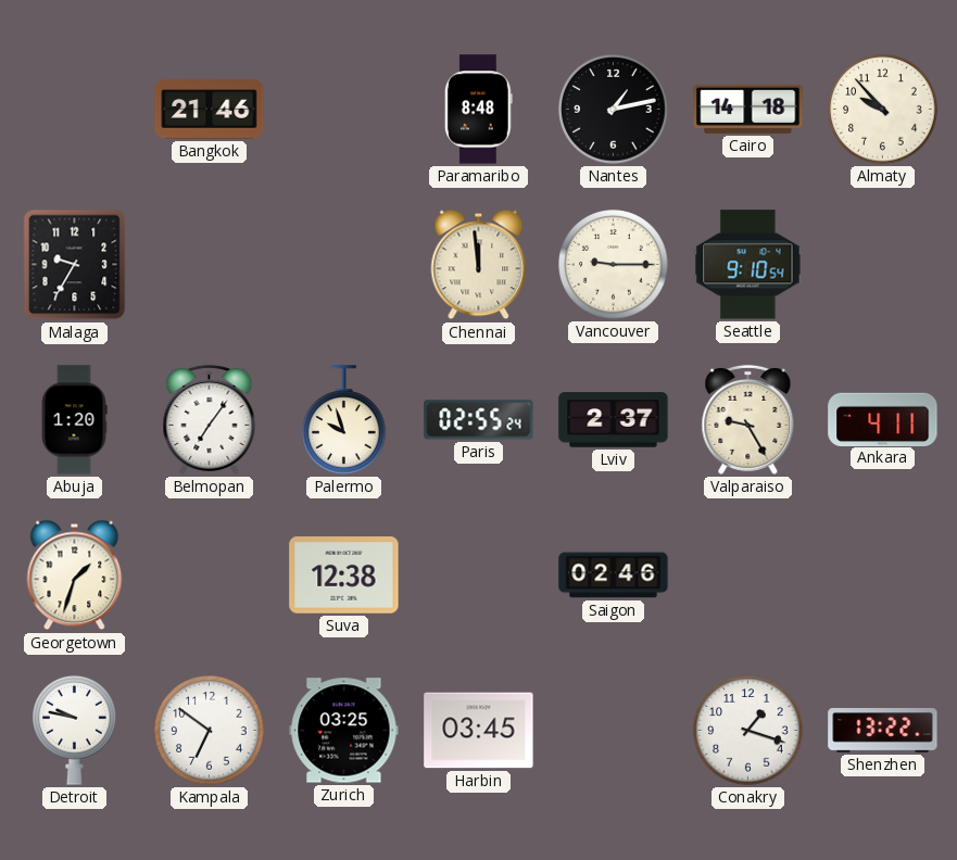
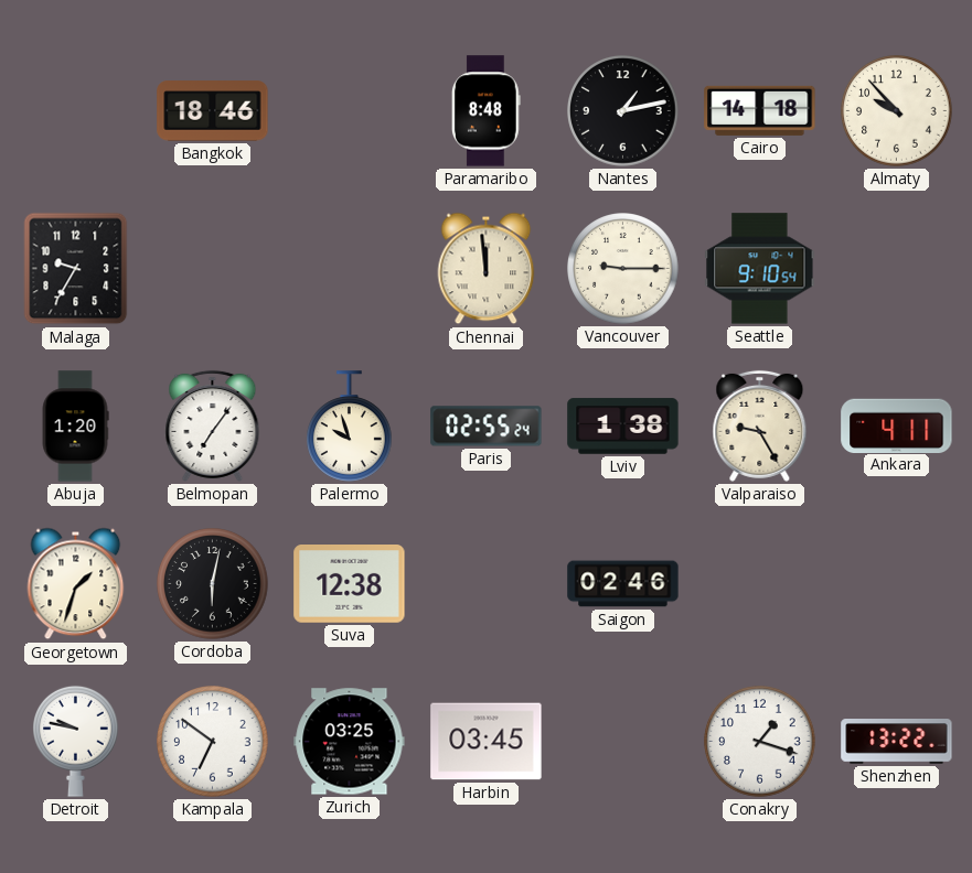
Bangkok: 21:46 -> 18:46 (213, 111)
Lviv: 2:37 -> 1:38 (623, 427)
Cordoba: none -> 6:02 (213, 584)
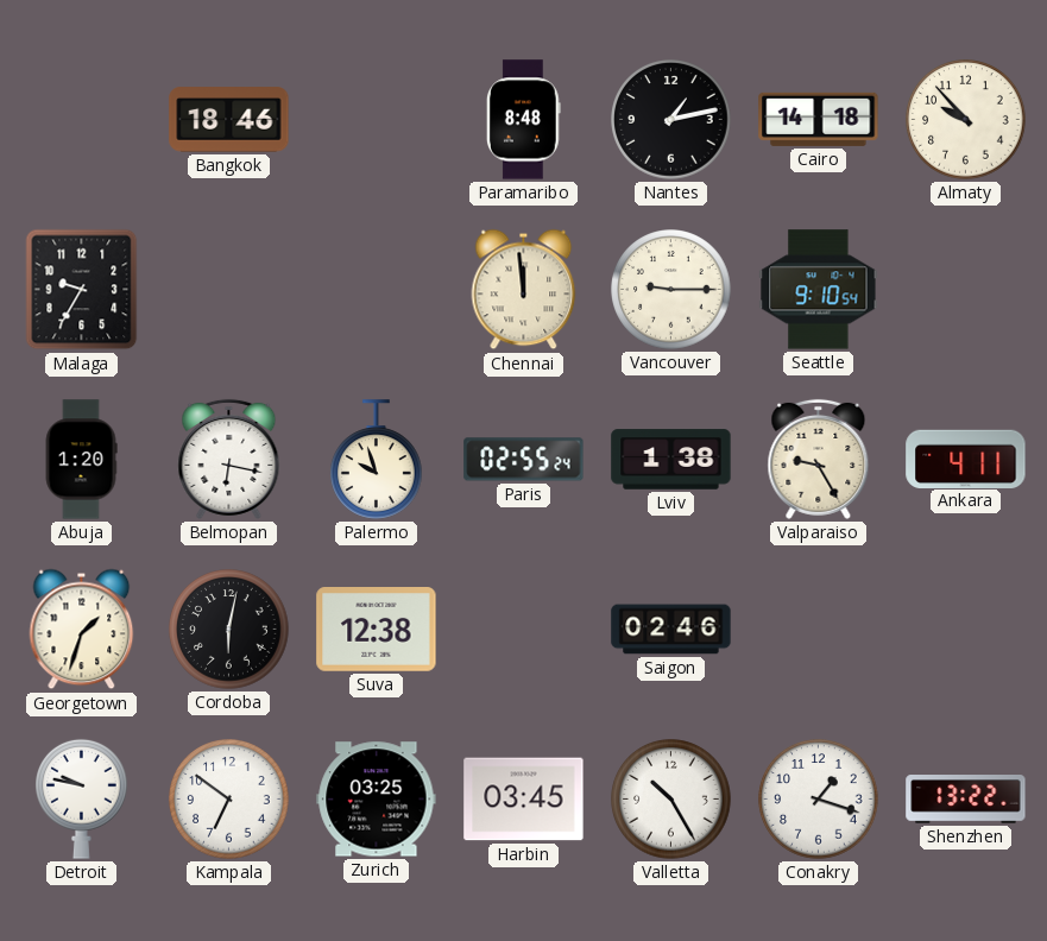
Belmopan: 7:06 -> 6:17 (229, 459)
Valletta: none -> 10:25 (671, 800)
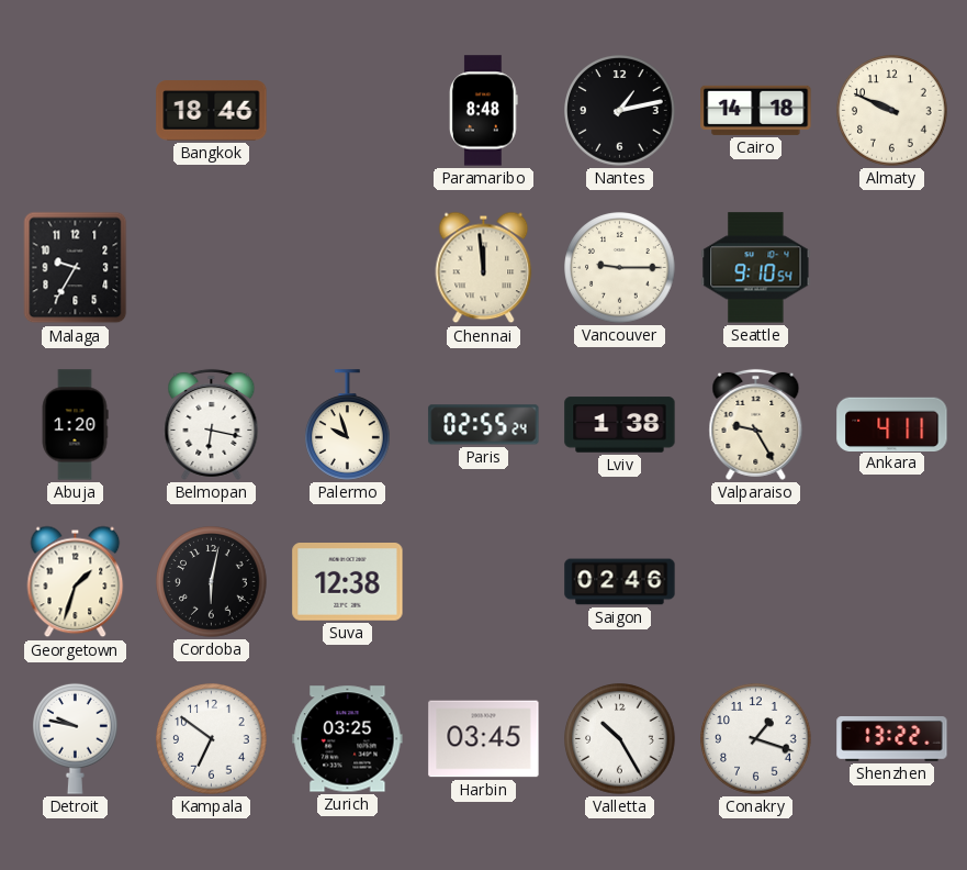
Almaty: 9:53 -> 9:49 (892, 111)
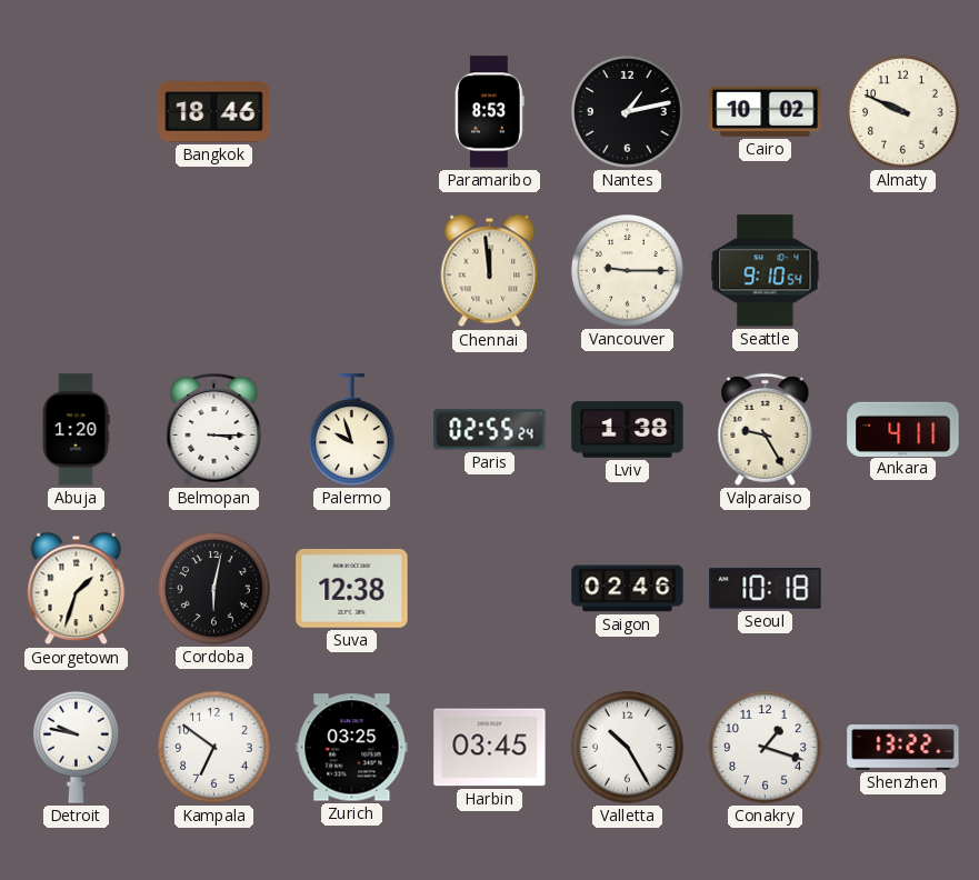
Paramaribo: 8:48 -> 8:53 (490, 112)
Cairo: 14:18 -> 10:02 (766, 111)
Malaga: 9:35 -> none (76, 268)
Belmopan: 6:17 -> 3:15 (214, 429)
Seoul: none -> 10:18 (766, 589)
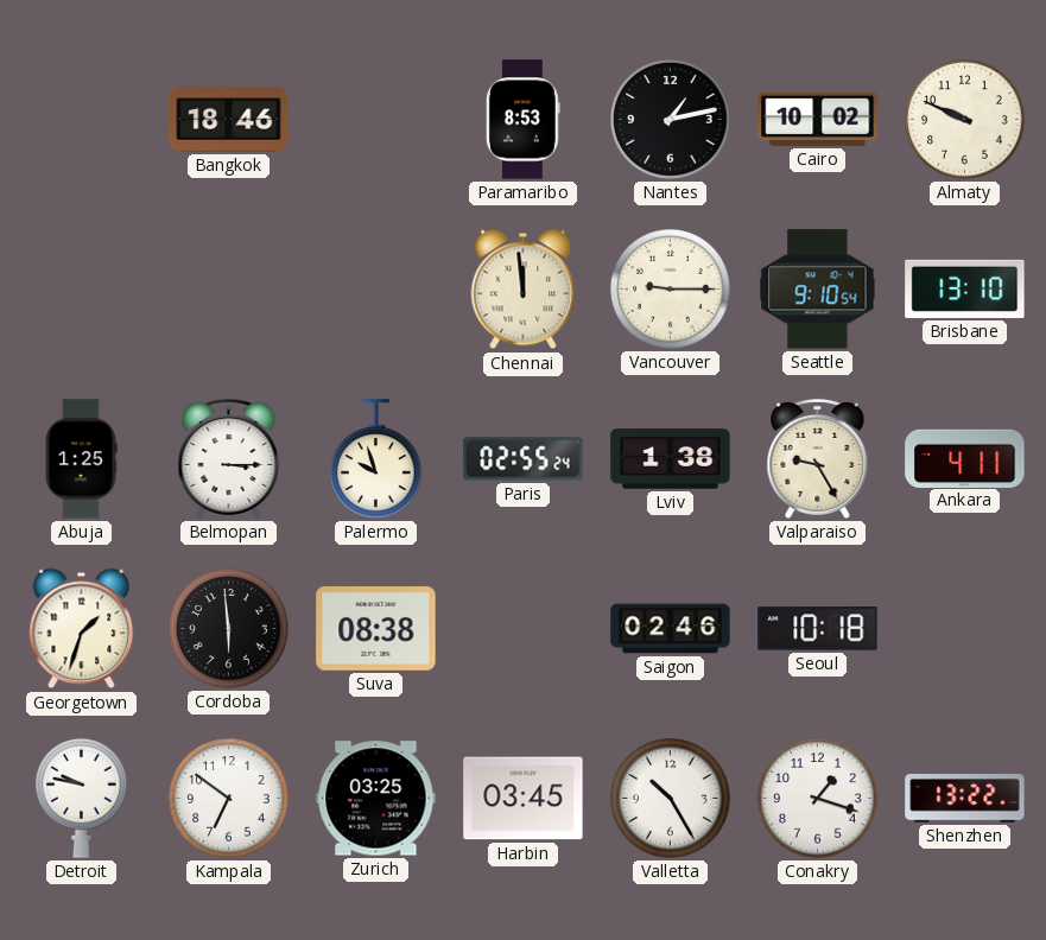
Brisbane: none -> 13:10 (965, 288)
Abuja: 1:20 -> 1:25 (81, 459)
Cordoba: 6:02 -> 5:59 (229, 629)
Suva: 12:38 -> 08:38 (376, 629)
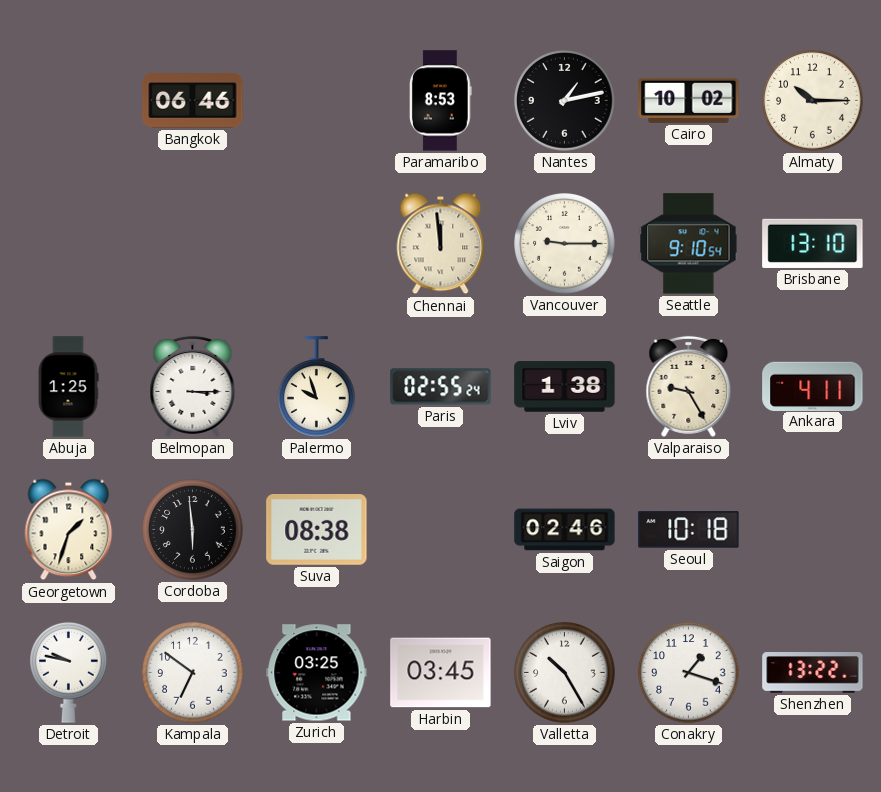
Bangkok: 18:46 -> 06:46 (193, 101)
Almaty: 9:49 -> 10:15 (813, 101)
